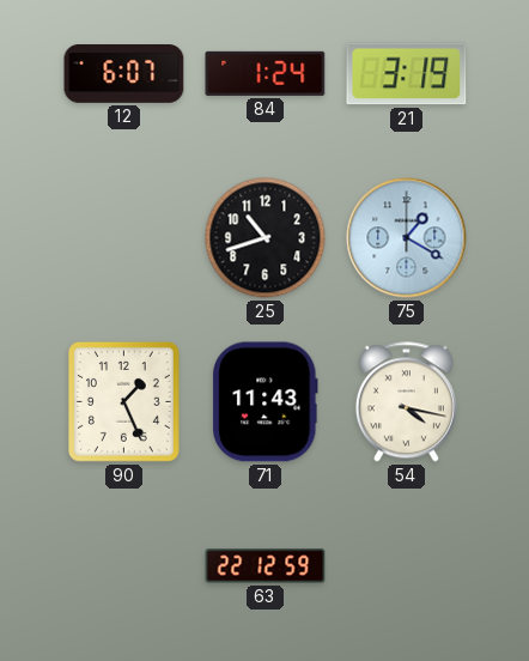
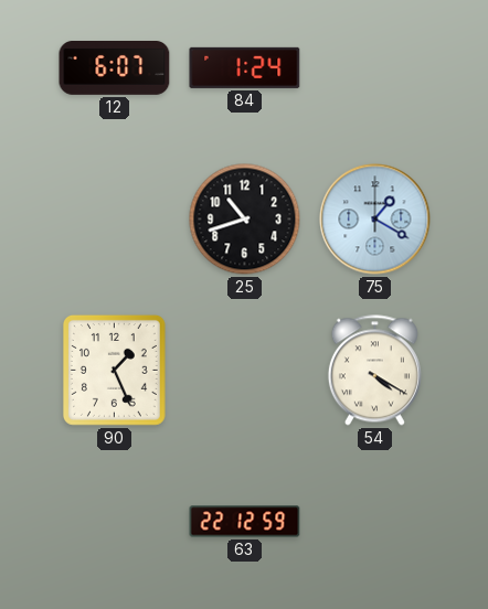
21: 3:19 -> none (407, 74)
71: 11:43 -> none (266, 402)
54: 4:17 -> 4:20 (374, 371)
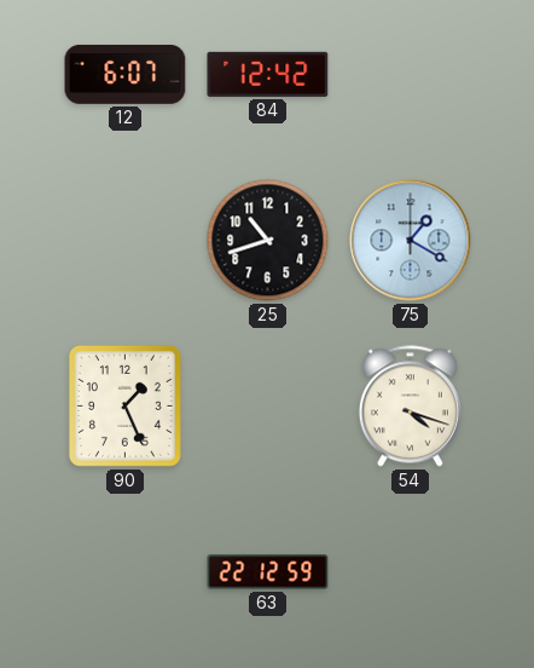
84: 1:24 -> 12:42 (268, 74)
54: 4:20 -> 4:18 (410, 407)
